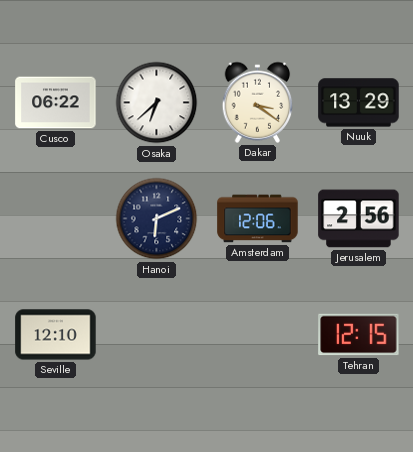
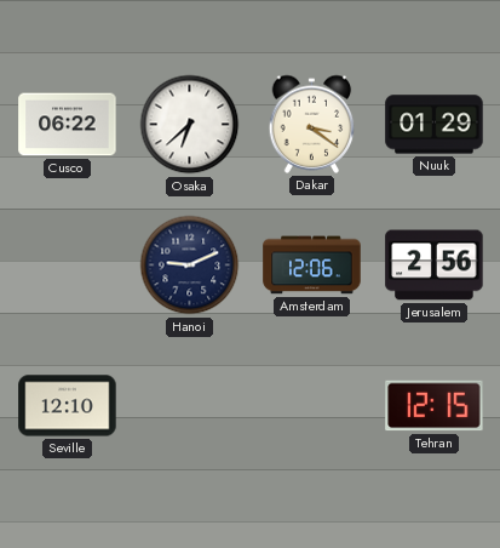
Nuuk: 13:29 -> 01:29 (435, 125)
Hanoi: 6:11 -> 9:11 (190, 266)
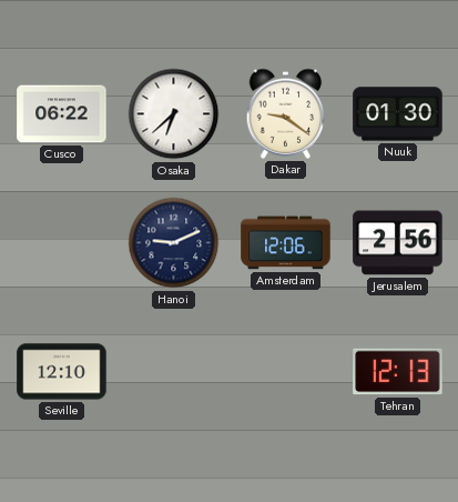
Dakar: 3:21 -> 9:21 (286, 113)
Nuuk: 01:29 -> 01:30 (398, 114)
Tehran: 12:15 -> 12:13 (398, 372)
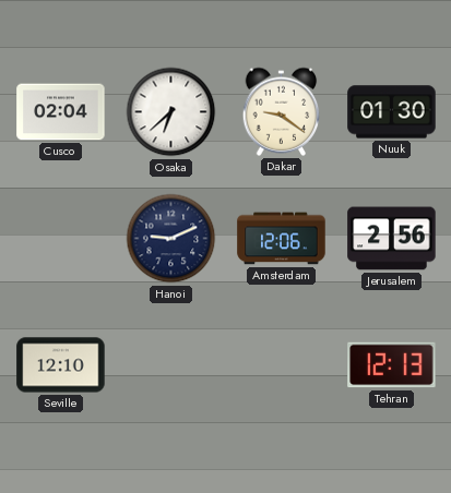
Cusco: 06:22 -> 02:04 (61, 112)
